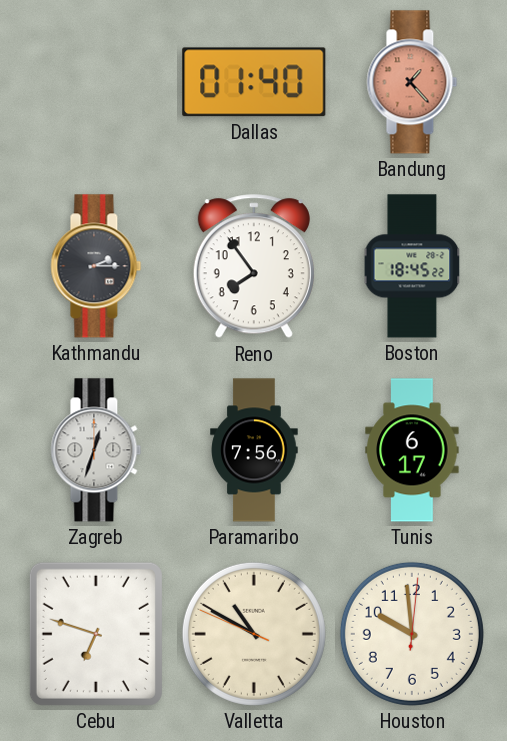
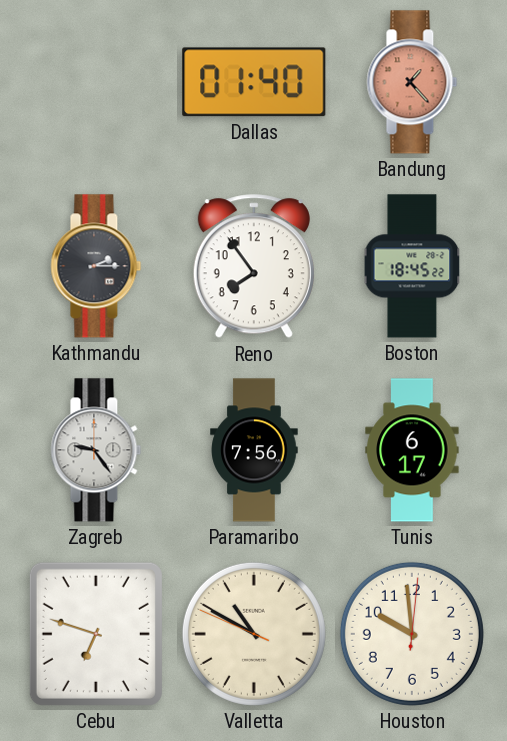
Zagreb: 12:33 -> 9:24 (96, 450)
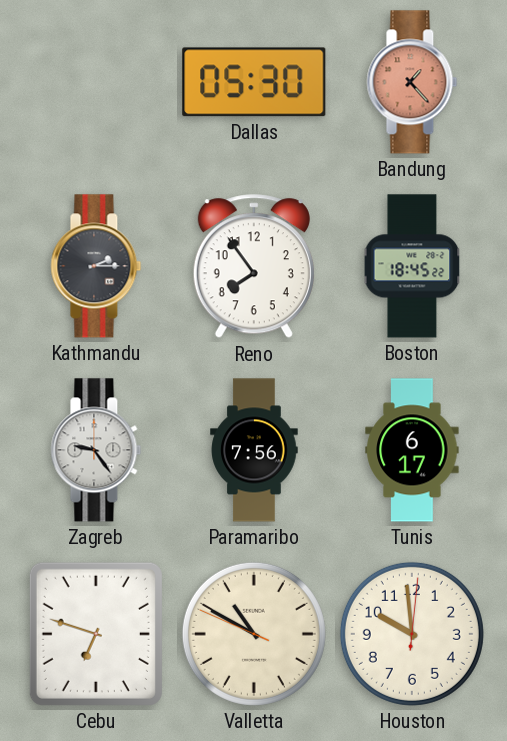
Dallas: 01:40 -> 05:30 (254, 82)
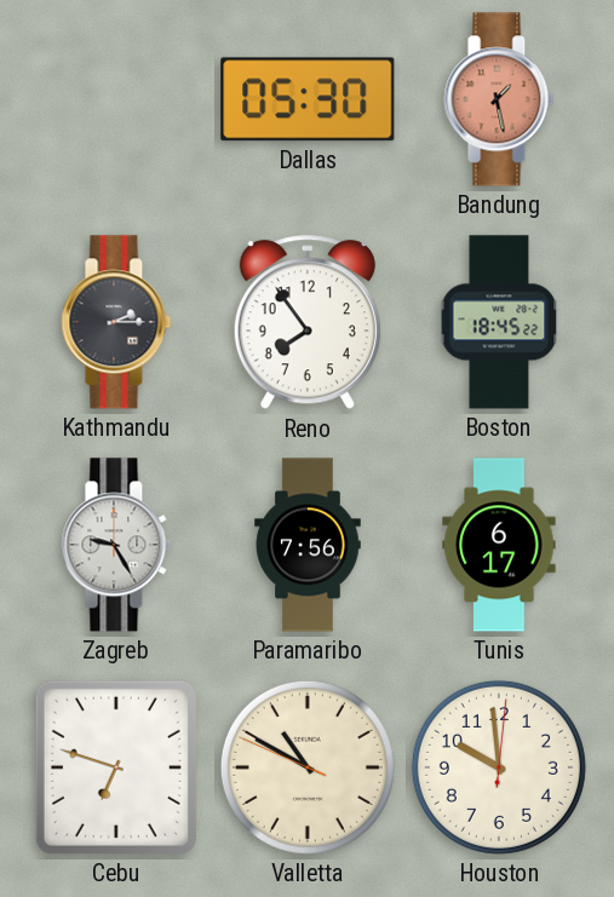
Bandung: 1:23 -> 1:28 (499, 99)
Zagreb: 9:24 -> 9:25 (116, 545)
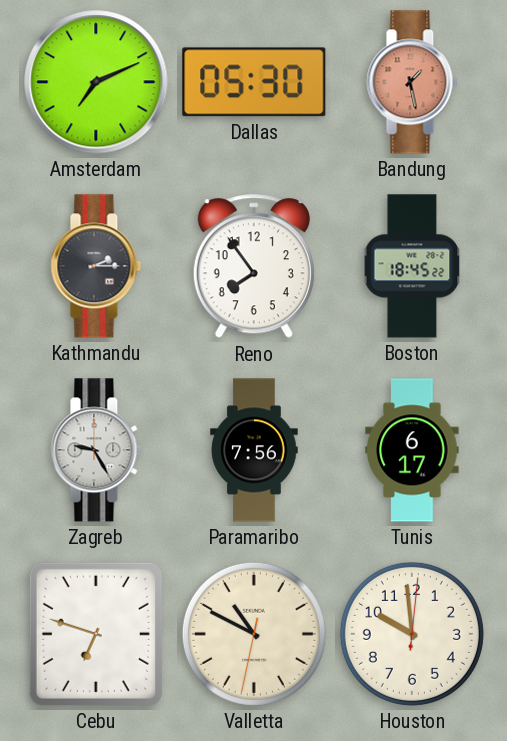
Amsterdam: none -> 7:11 (96, 82)
Valletta: 10:49:49 -> 10:49:32 (254, 634)
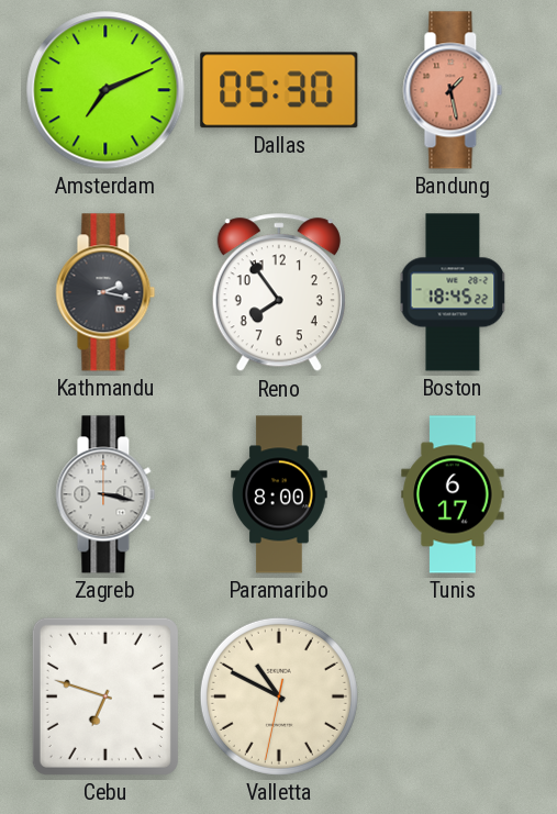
Kathmandu: 2:15 -> 2:17 (105, 292)
Zagreb: 9:25 -> 3:17 (105, 494)
Paramaribo: 7:56 -> 8:00 (279, 494)
Houston: 9:59 -> none (412, 634)
